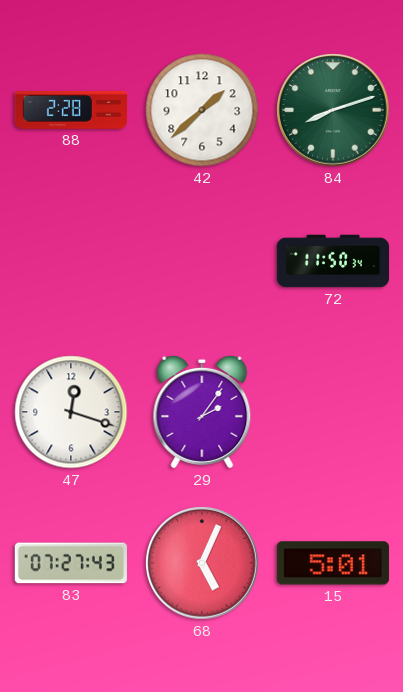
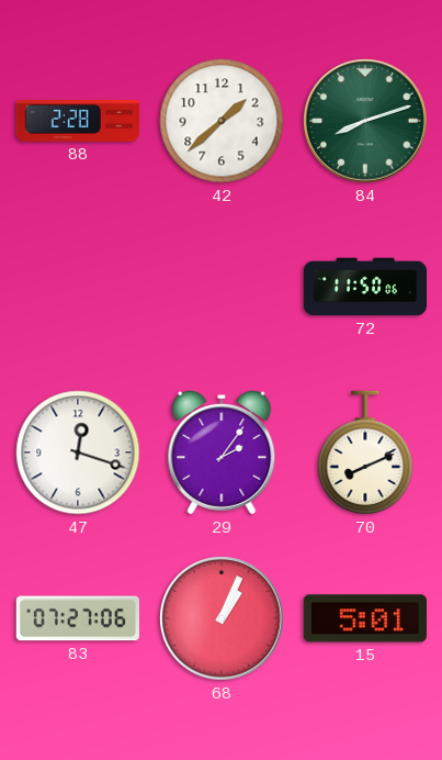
72: 11:50:34 -> 11:50:06 (365, 287)
70: none -> 8:11 (365, 452)
83: 07:27:43 -> 07:27:06 (78, 618)
68: 5:04 -> 1:04 (222, 618)
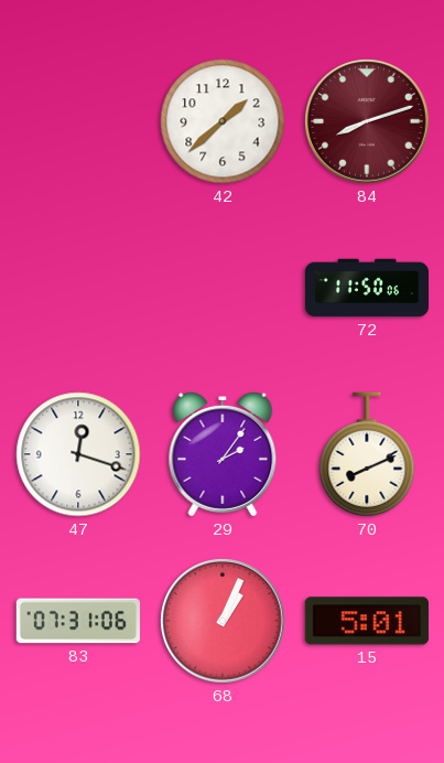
88: 2:28 -> none (78, 121)
84 dial: green -> burgundy (367, 121)
83: 07:27 -> 07:31 (78, 621)
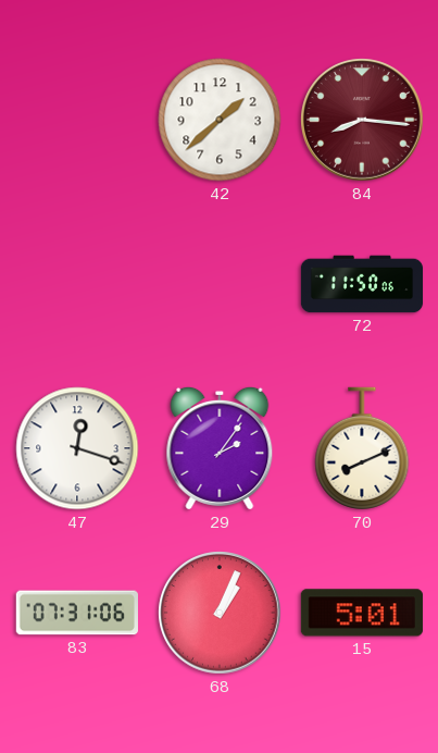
84: 8:12 -> 8:16 (362, 120)
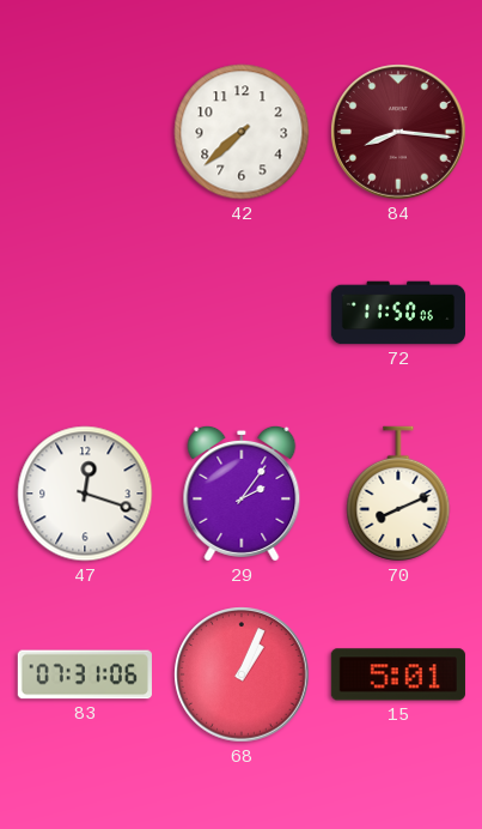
42: 1:38 -> 7:38 (242, 132)
